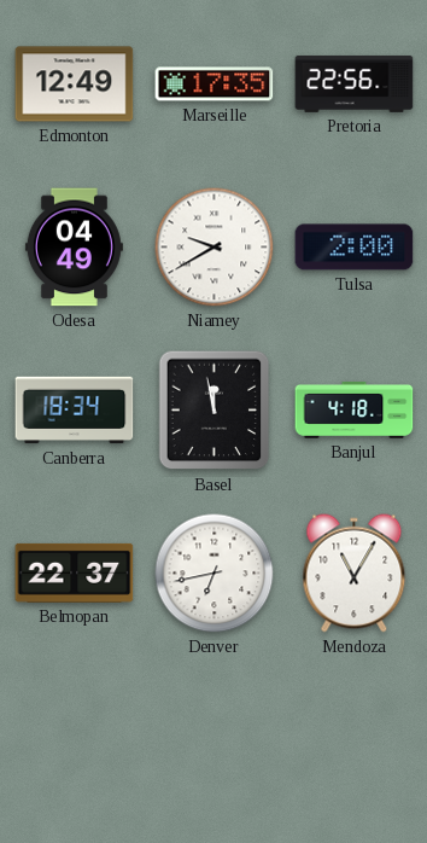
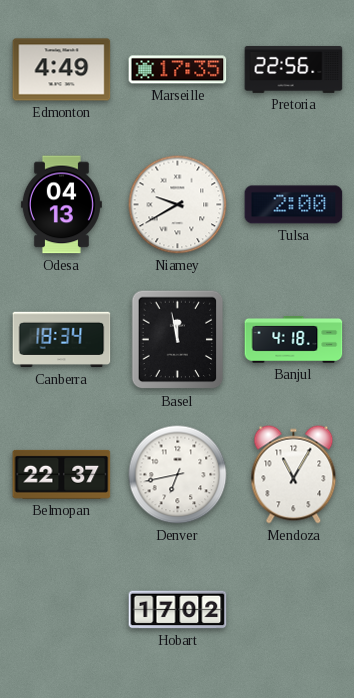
Edmonton: 12:49 -> 4:49 (62, 70)
Odesa: 04:49 -> 04:13 (61, 205)
Hobart: none -> 17:02 (178, 610)
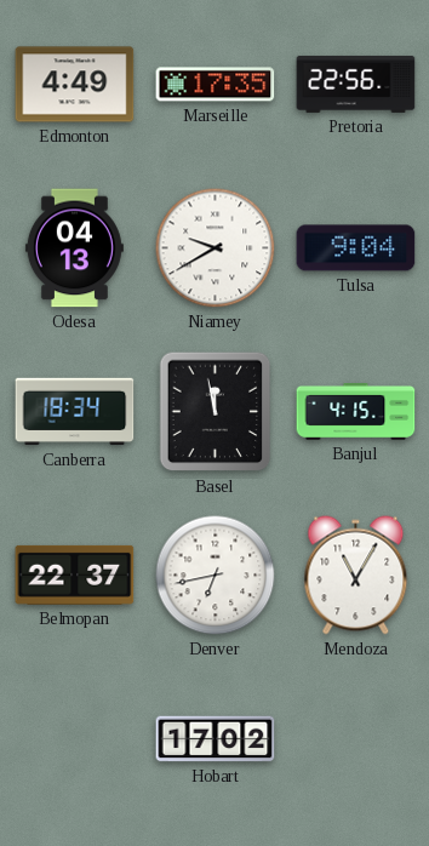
Tulsa: 2:00 -> 9:04 (356, 248)
Banjul: 4:18 -> 4:15 (356, 412)
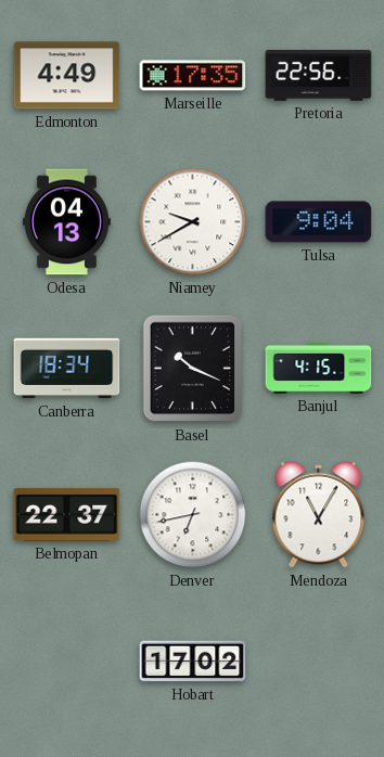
Basel: 11:58 -> 10:19 (193, 369)
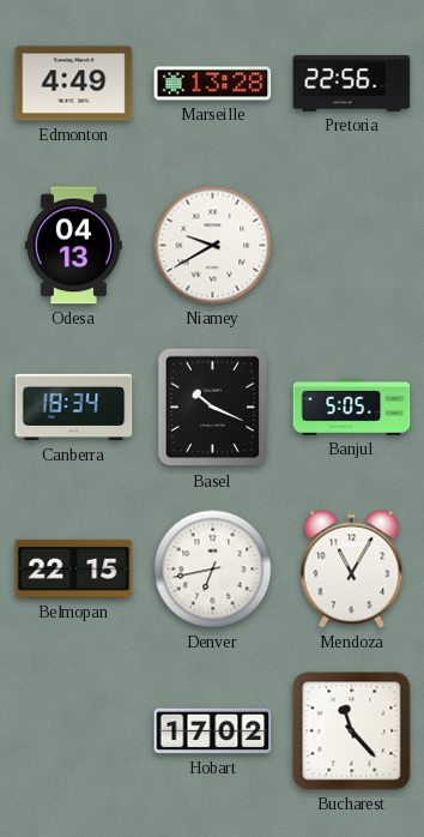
Marseille: 17:35 -> 13:28 (213, 84)
Tulsa: 9:04 -> none (319, 222)
Banjul: 4:15 -> 5:05 (352, 408)
Belmopan: 22:37 -> 22:15 (74, 568)
Bucharest: none -> 11:23 (352, 731)
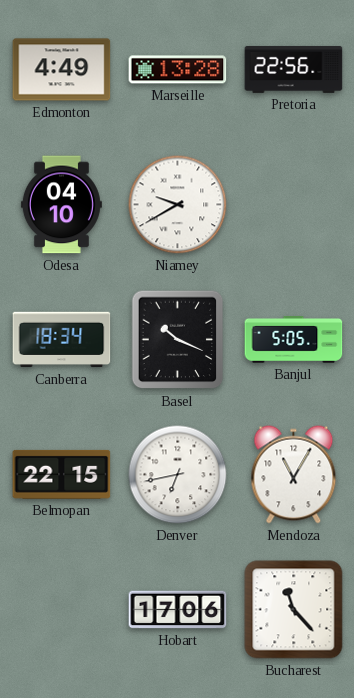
Odesa: 04:13 -> 04:10 (61, 205)
Hobart: 17:02 -> 17:06 (178, 610)
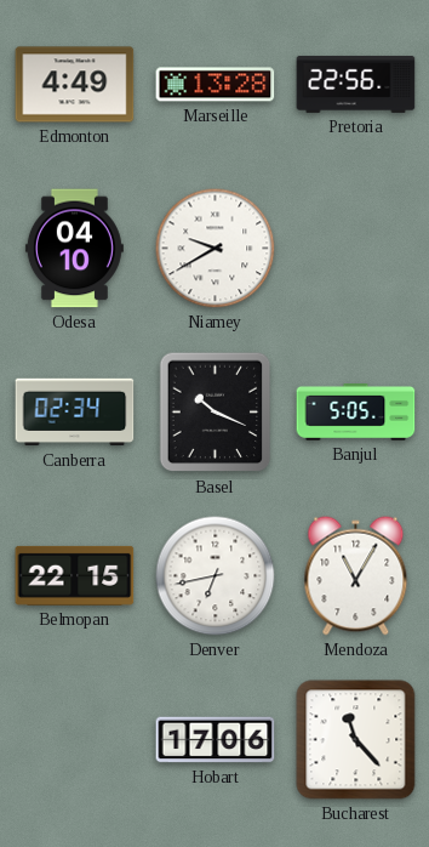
Canberra: 18:34 -> 02:34 (75, 413)
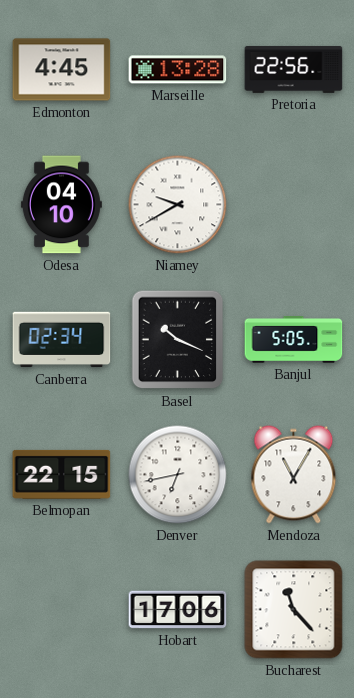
Edmonton: 4:49 -> 4:45 (62, 70)
